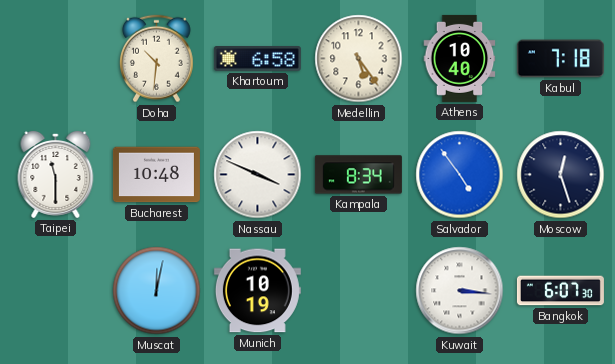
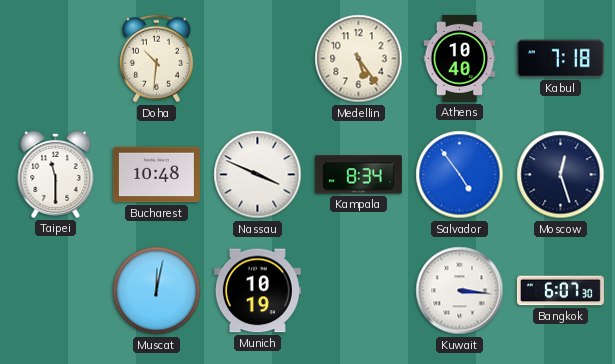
Khartoum: 6:58 -> none (257, 59)
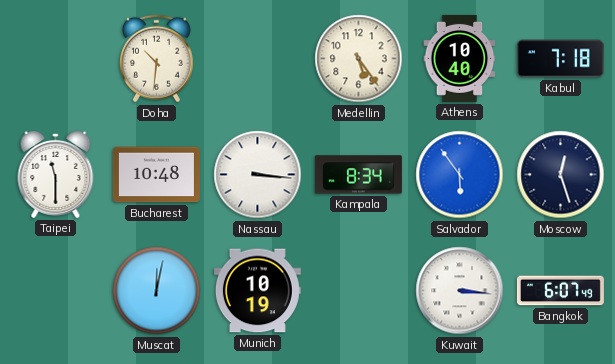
Nassau: 3:49 -> 3:16 (258, 175)
Salvador: 4:54 -> 5:54 (460, 175)
Bangkok: 6:07:30 -> 6:07:49 (560, 291)
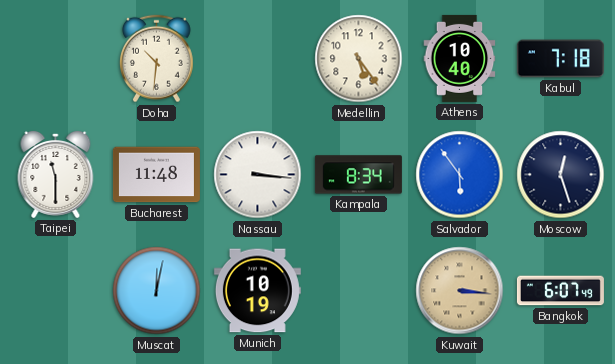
Bucharest: 10:48 -> 11:48 (156, 175)
Kuwait dial: white -> champagne (460, 291)
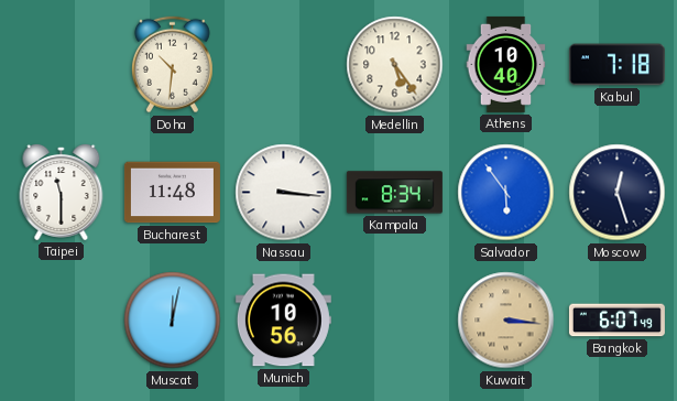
Munich: 10:19 -> 10:56 (283, 321)
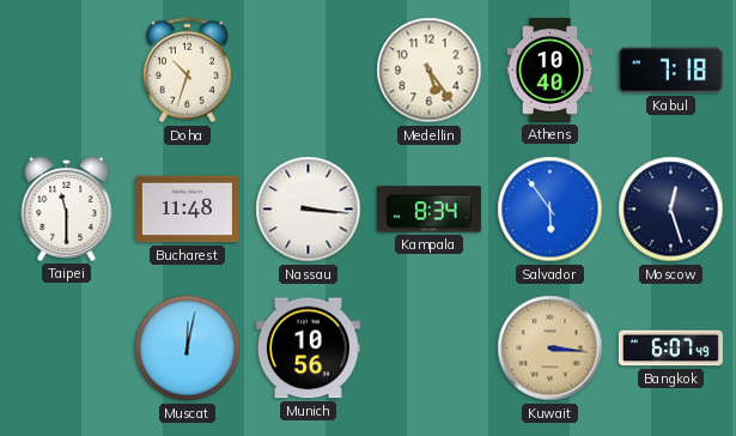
Doha: 10:31 -> 10:33 (187, 71)
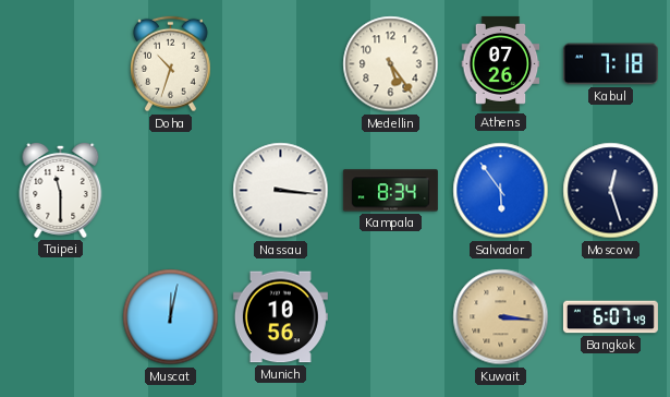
Athens: 10:40 -> 07:26 (501, 63)
Bucharest: 11:48 -> none (187, 210)
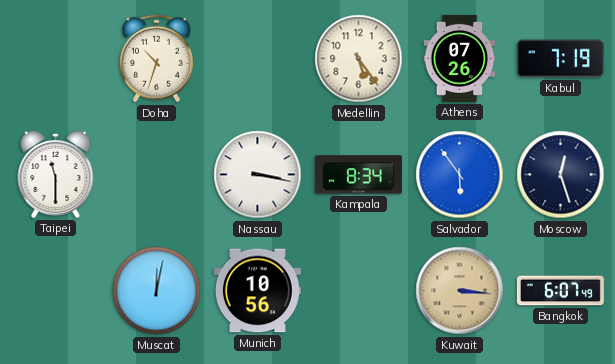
Kabul: 7:18 -> 7:19 (560, 59)
Nassau: 3:16 -> 3:17 (258, 175)
